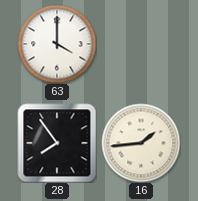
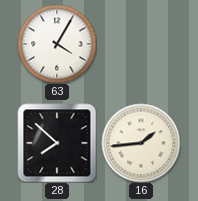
63: 4:00 -> 4:05 (57, 44)
28: 7:54 -> 7:52 (57, 143)
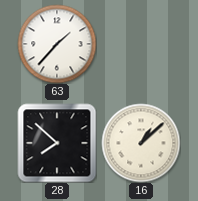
63: 4:05 -> 1:37 (57, 44)
16: 1:44 -> 1:08 (141, 143)
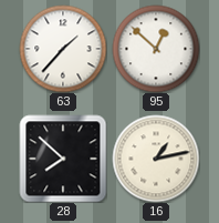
95: none -> 12:52 (156, 49)
16: 1:08 -> 1:13 (156, 159)
